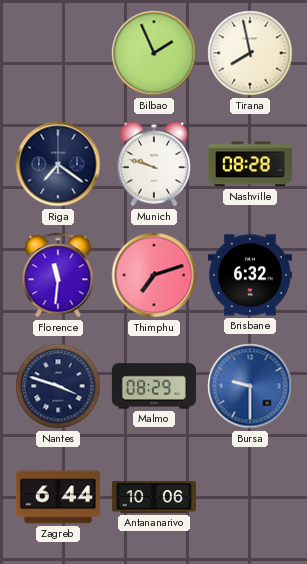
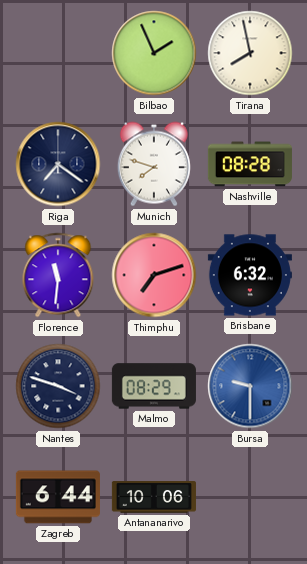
Munich: 9:48 -> 7:48 (154, 164)
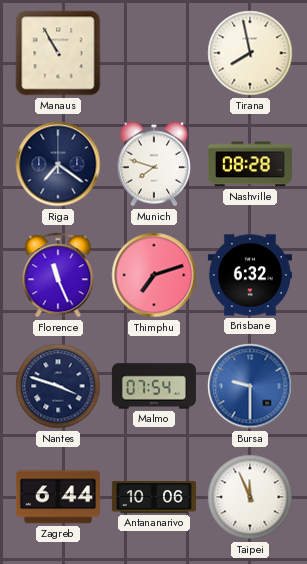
Manaus: none -> 10:55 (58, 53)
Bilbao: 1:56 -> none (154, 53)
Florence: 11:31 -> 11:26 (58, 275)
Malmo: 08:29 -> 07:54 (154, 386)
Taipei: none -> 11:56 (250, 497)
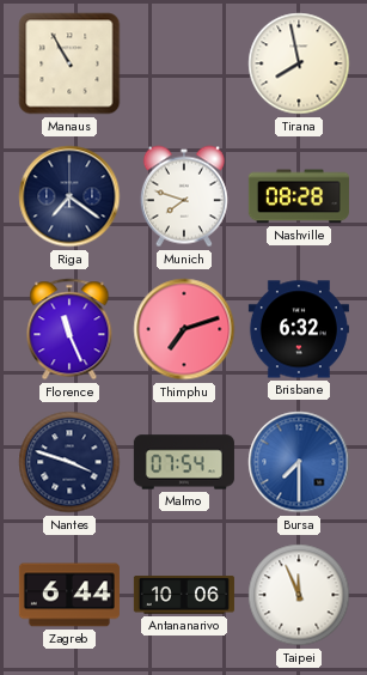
Bursa: 9:30 -> 7:30 (299, 462)
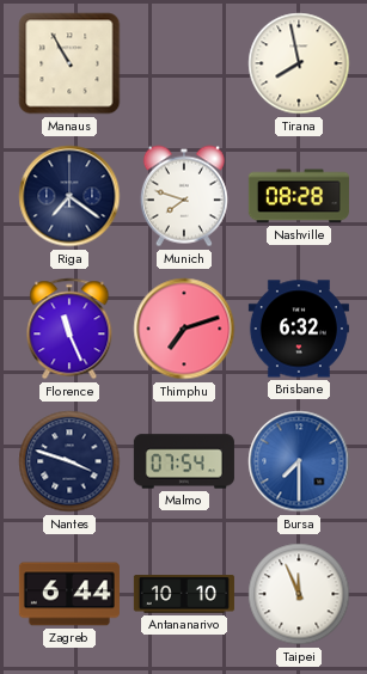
Antananarivo: 10:06 -> 10:10 (184, 594)
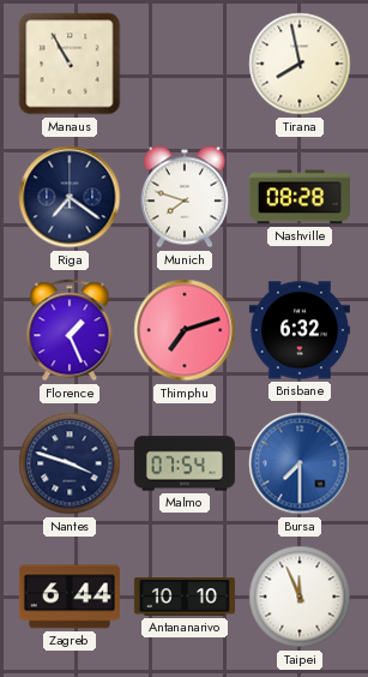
Florence: 11:26 -> 1:26 (70, 330)
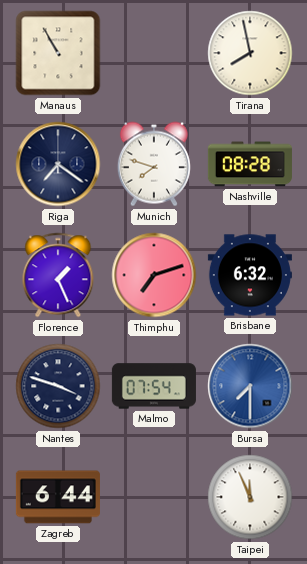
Antananarivo: 10:10 -> none (185, 597)
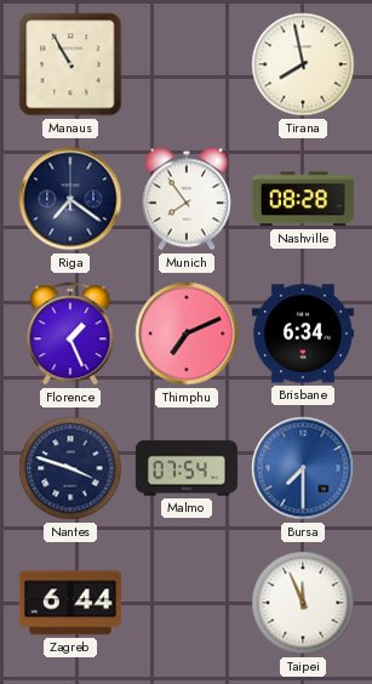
Munich: 7:48 -> 7:54 (187, 199)
Thimphu: 7:12 -> 7:11 (187, 334)
Brisbane: 6:32 -> 6:34 (303, 334)
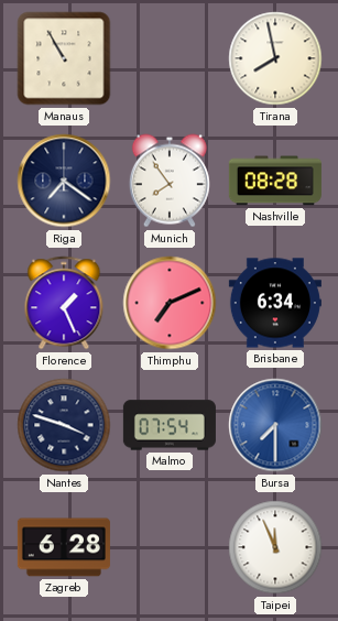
Zagreb: 6:44 -> 6:28 (64, 547)
